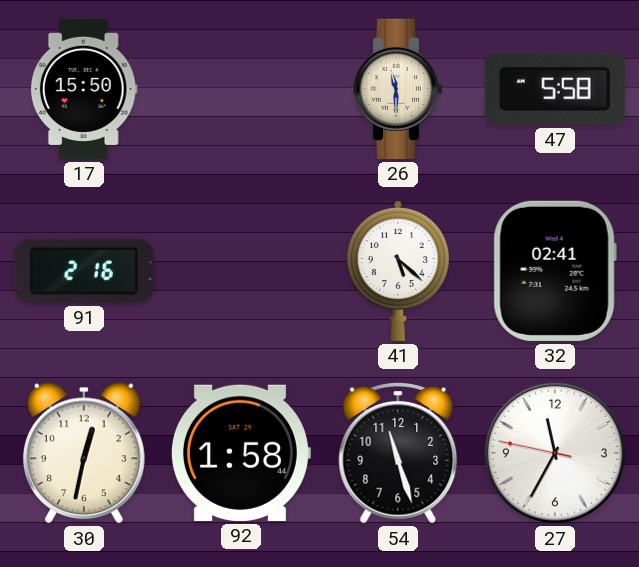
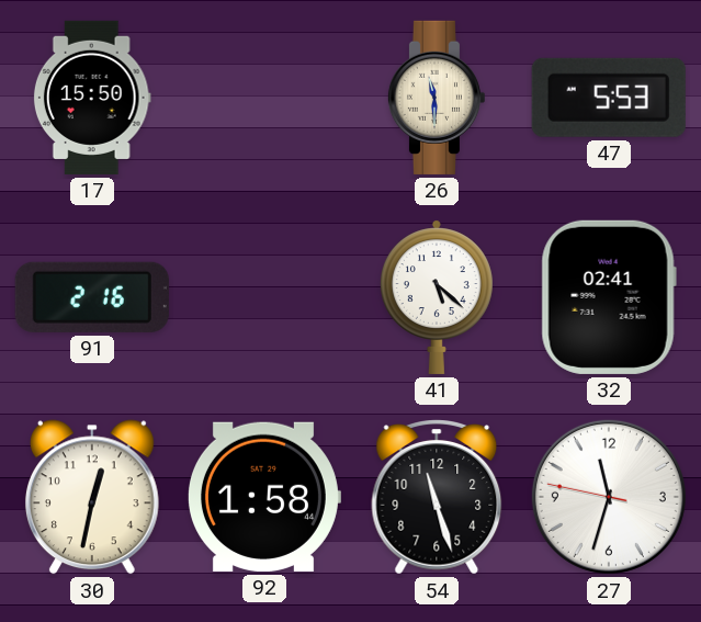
47: 5:58 -> 5:53 (609, 98)
27: 11:34 -> 11:32 (609, 497)
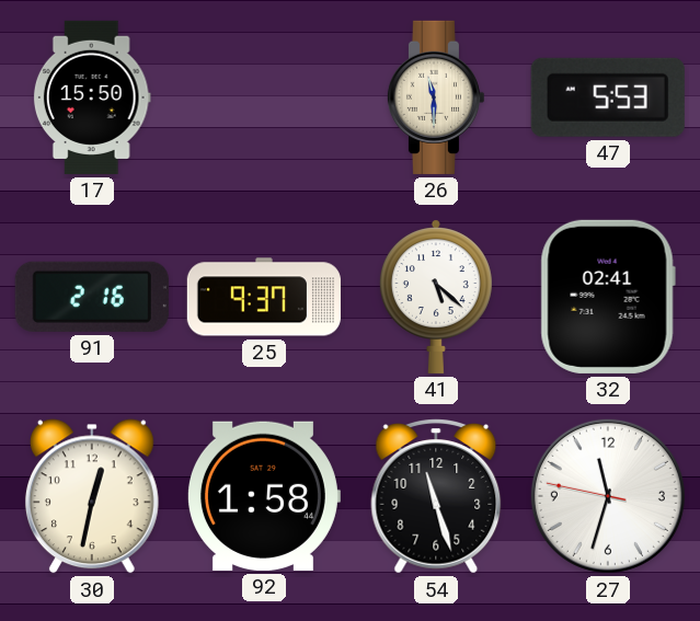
25: none -> 9:37 (264, 297)
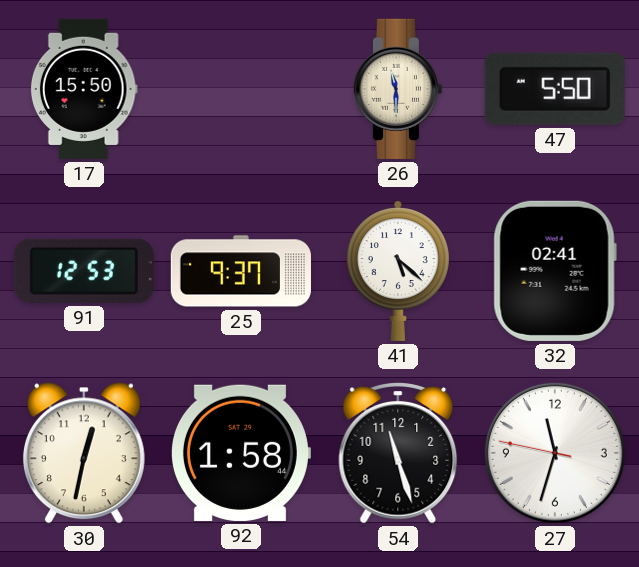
47: 5:53 -> 5:50 (555, 89)
91: 2:16 -> 12:53 (84, 271)
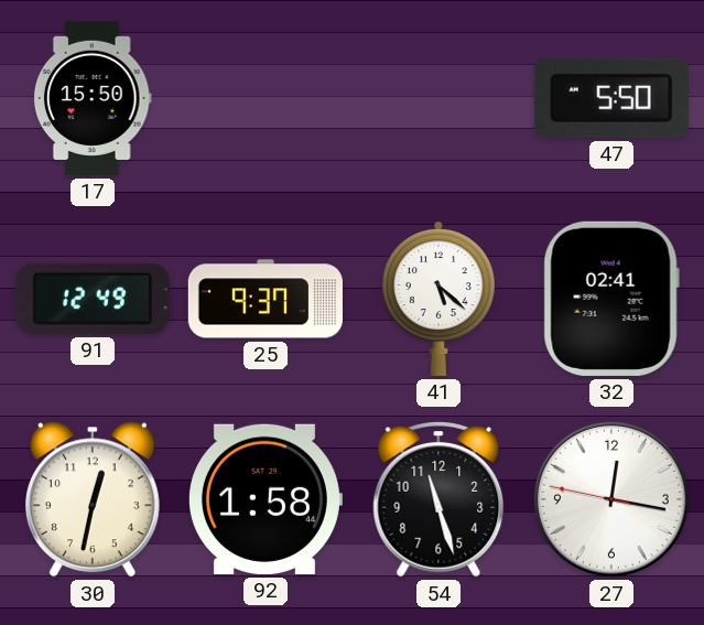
26: 11:30 -> none (397, 89)
91: 12:53 -> 12:49 (93, 299)
27: 11:32 -> 12:16 (611, 499)
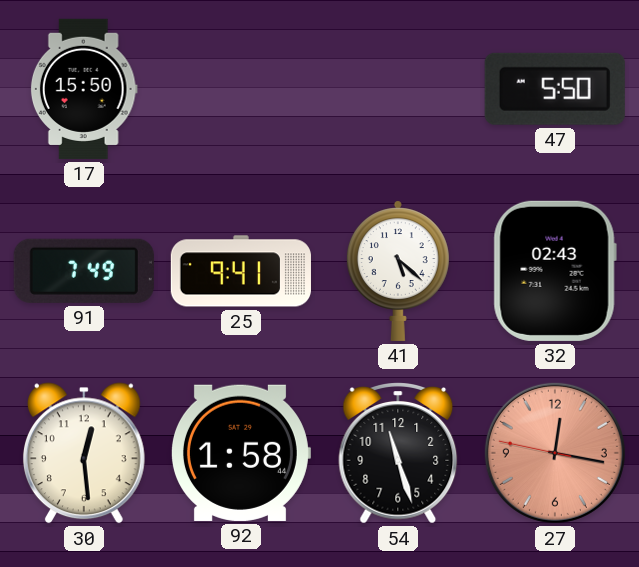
91: 12:49 -> 7:49 (84, 271)
25: 9:37 -> 9:41 (241, 271)
32: 02:41 -> 02:43 (555, 271)
30: 12:32 -> 12:29 (84, 453)
27 dial: white -> salmon (555, 453)
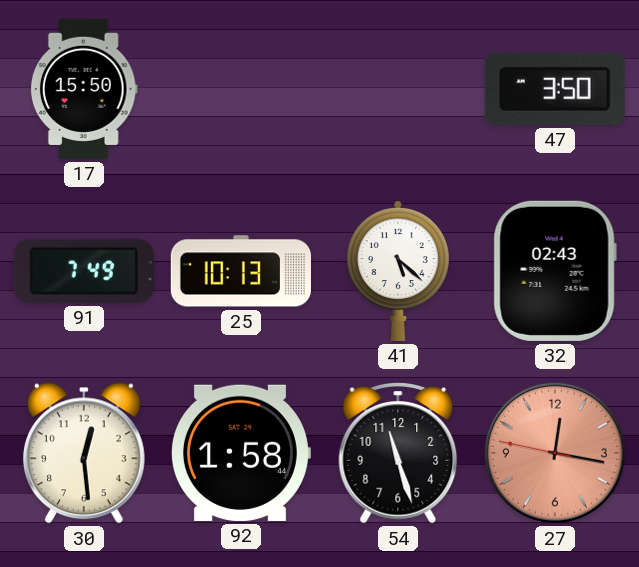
47: 5:50 -> 3:50 (555, 89)
25: 9:41 -> 10:13 (241, 271)
